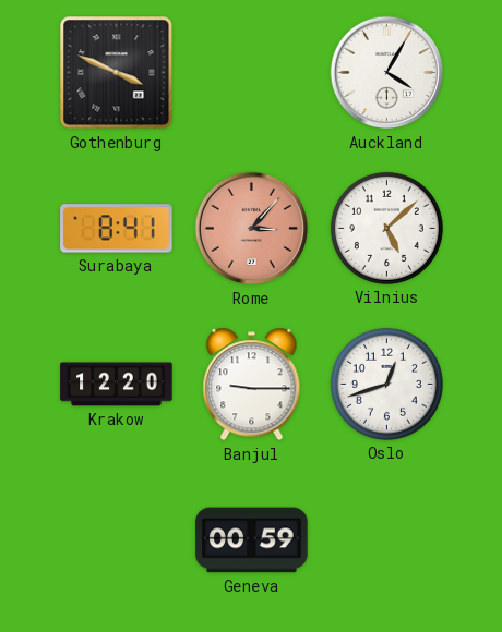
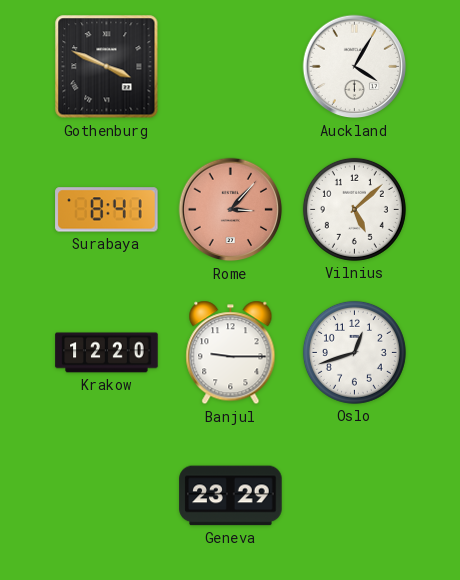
Geneva: 00:59 -> 23:29 (231, 496)
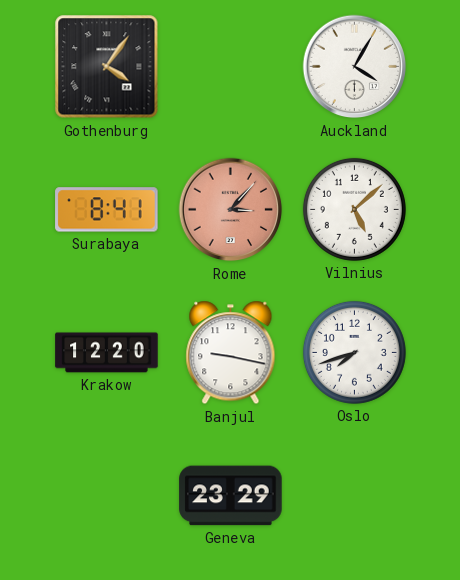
Gothenburg: 3:49 -> 4:06 (107, 67)
Banjul: 9:15 -> 9:17 (231, 353)
Oslo: 12:42 -> 7:42 (354, 352)
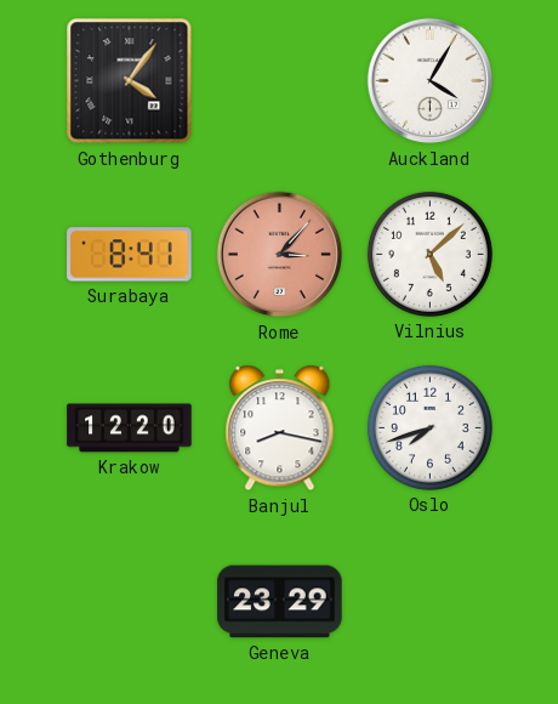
Banjul: 9:17 -> 8:17 (280, 428)
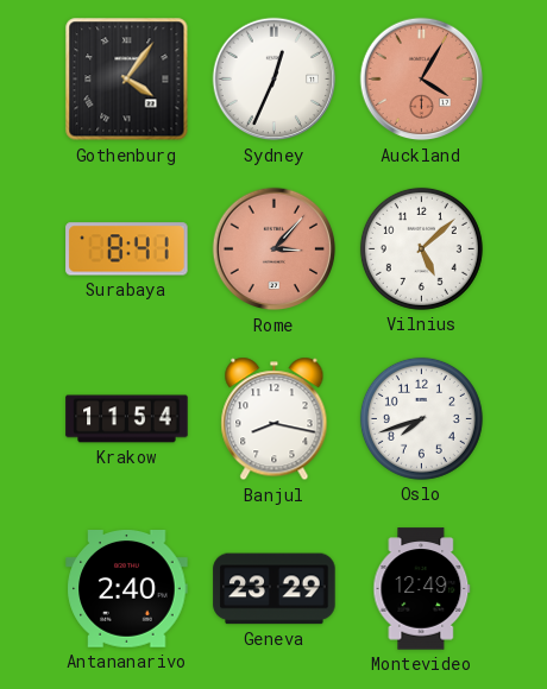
Sydney: none -> 12:34 (275, 80)
Auckland dial: white -> salmon (422, 80)
Krakow: 12:20 -> 11:54 (127, 419)
Antananarivo: none -> 2:40 (127, 589)
Montevideo: none -> 12:49 (422, 589)
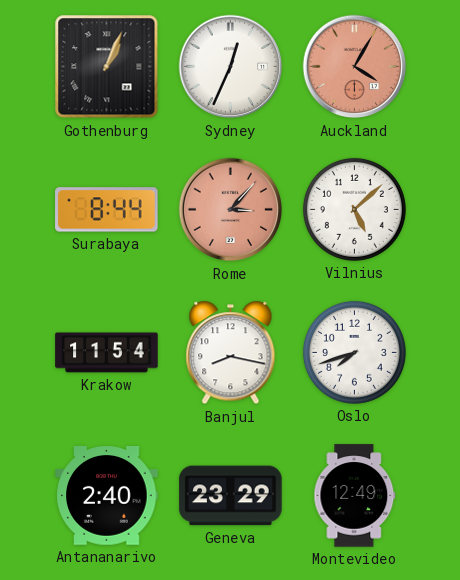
Gothenburg: 4:06 -> 1:04 (107, 67)
Surabaya: 8:41 -> 8:44 (107, 210)
